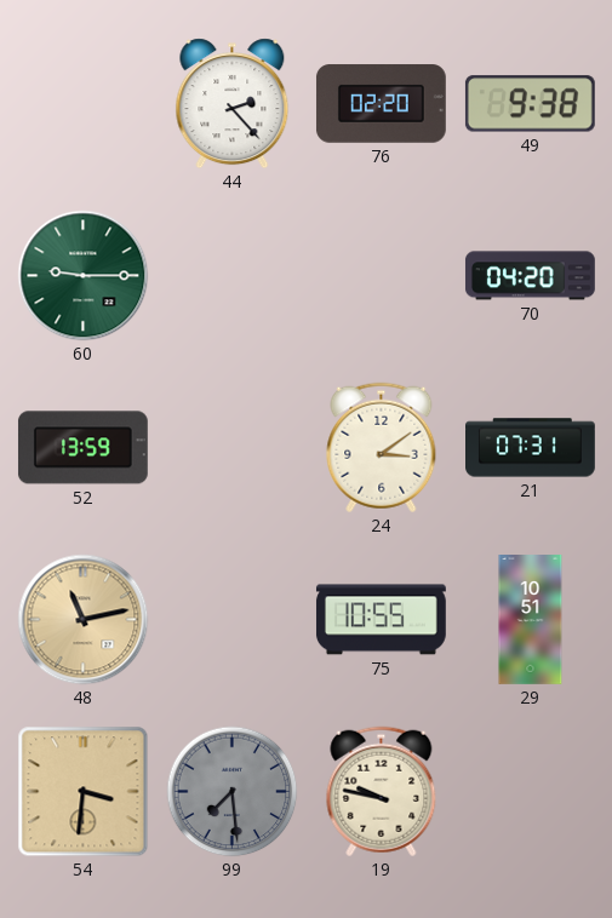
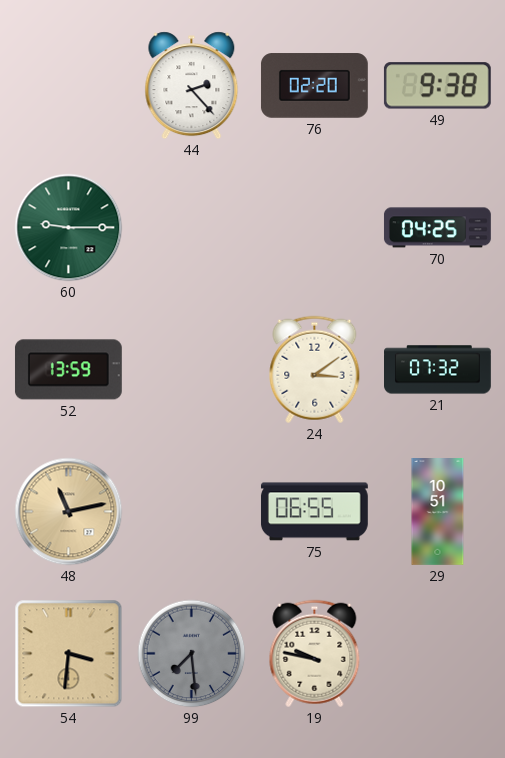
70: 04:20 -> 04:25 (437, 228)
21: 07:31 -> 07:32 (438, 370)
75: 10:55 -> 06:55 (314, 512)
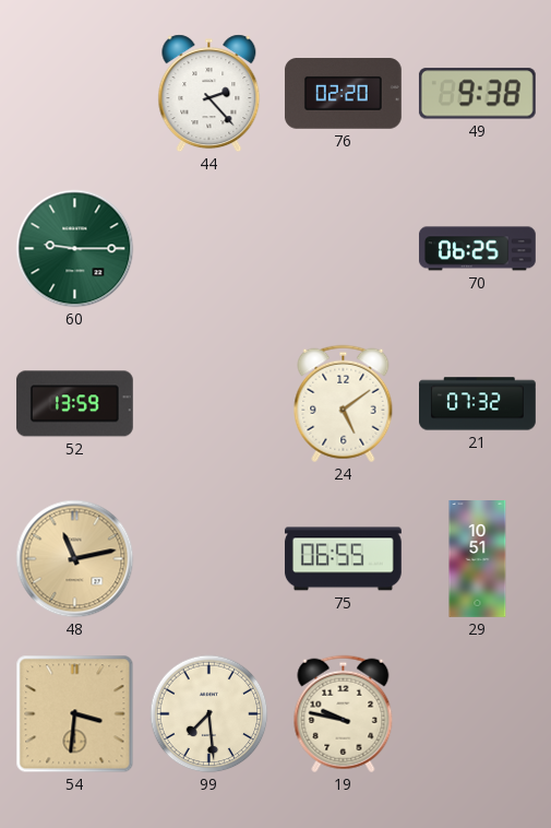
70: 04:25 -> 06:25 (477, 249)
24: 3:09 -> 5:09 (344, 404)
99 dial: grey -> cream (209, 714)
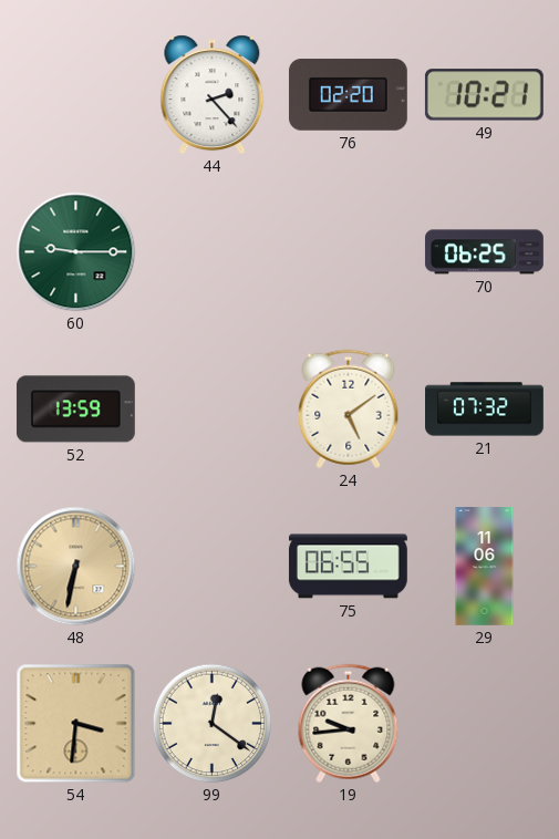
49: 9:38 -> 10:21 (484, 95)
48: 11:13 -> 6:32 (76, 567)
29: 10:51 -> 11:06 (485, 567)
99: 7:29 -> 12:21 (213, 724)
19: 9:47 -> 9:44 (349, 724)
